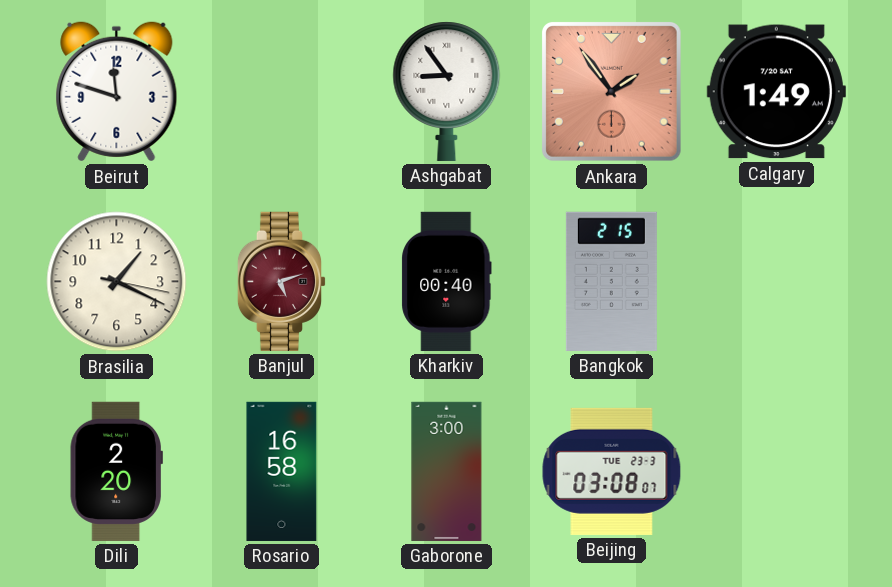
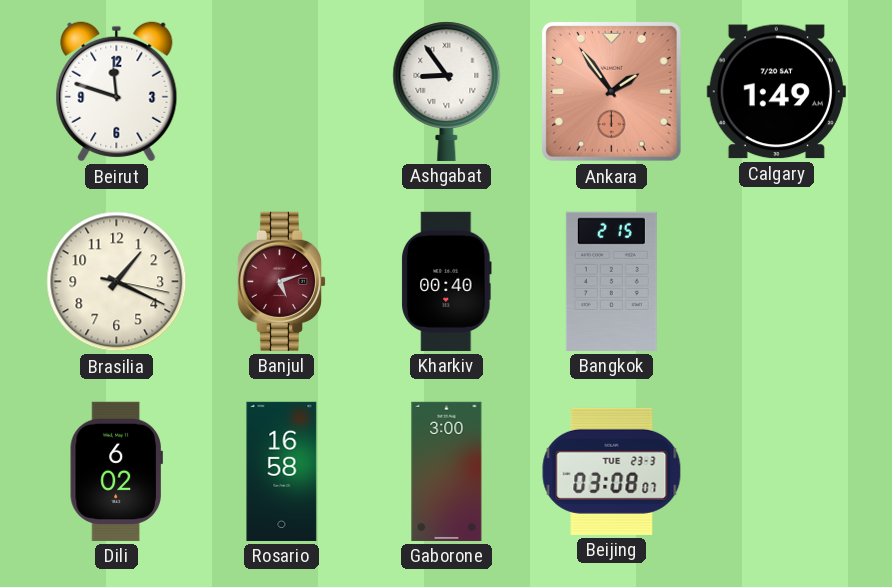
Dili: 2:20 -> 6:02 (116, 471)
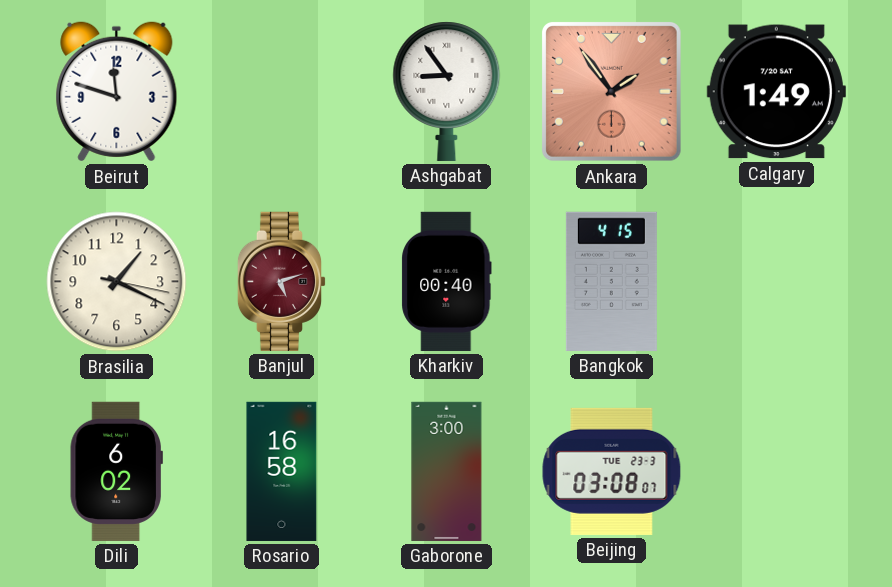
Bangkok: 2:15 -> 4:15 (611, 281)
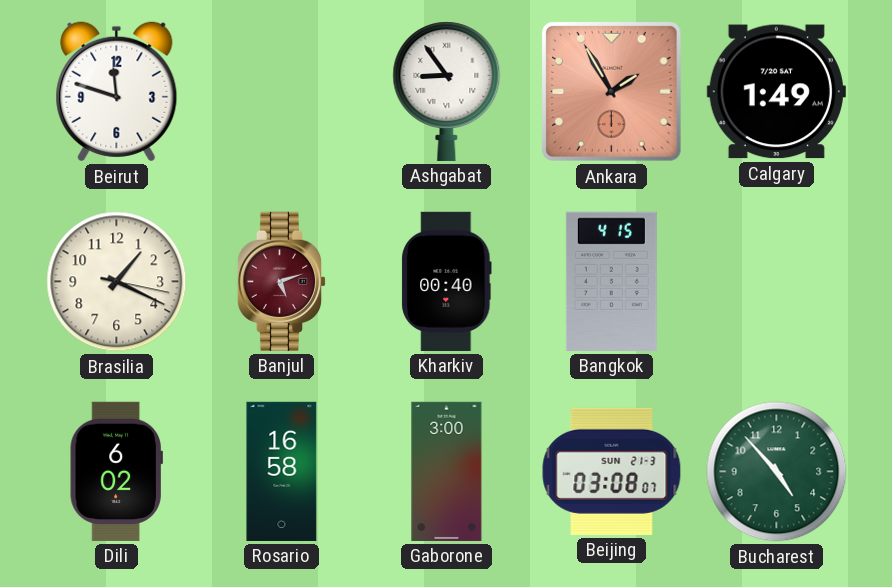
Ankara: 1:54 -> 1:55 (611, 91)
Beijing date: TUE 23-3 -> SUN 21-3 (612, 471)
Bucharest: none -> 4:53 (777, 472)
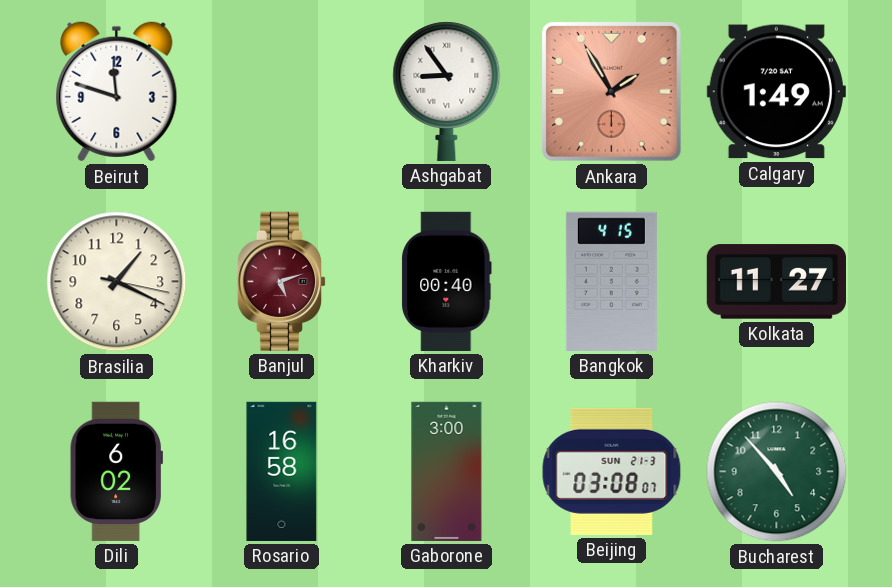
Kolkata: none -> 11:27 (776, 282)
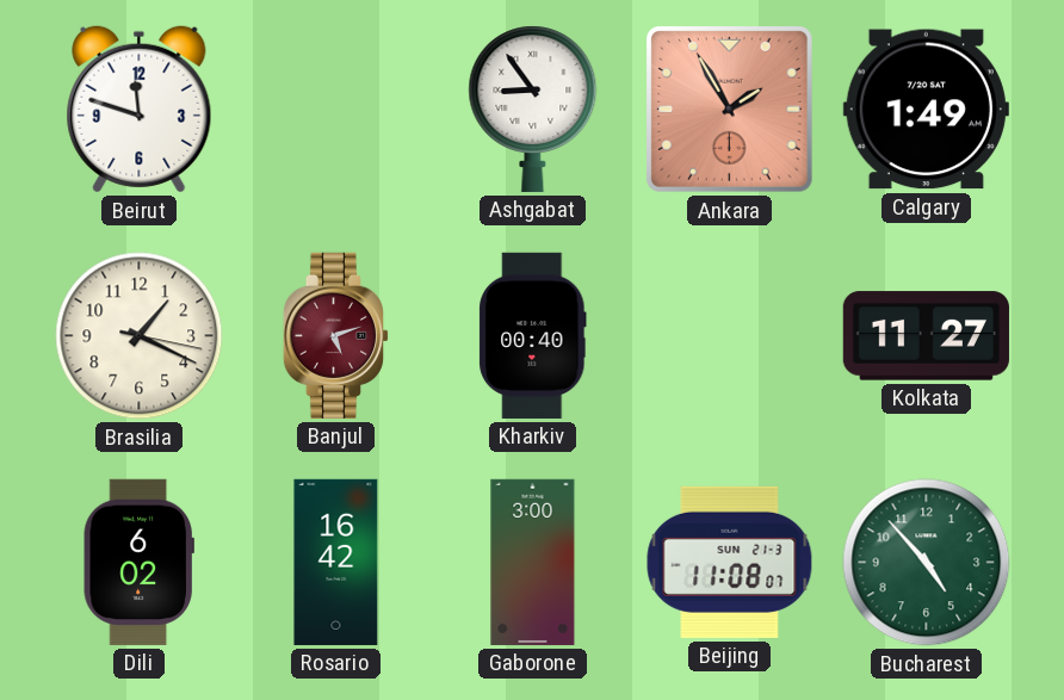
Bangkok: 4:15 -> none (611, 281)
Rosario: 16:58 -> 16:42 (336, 562)
Beijing: 03:08 -> 11:08 (730, 562)
